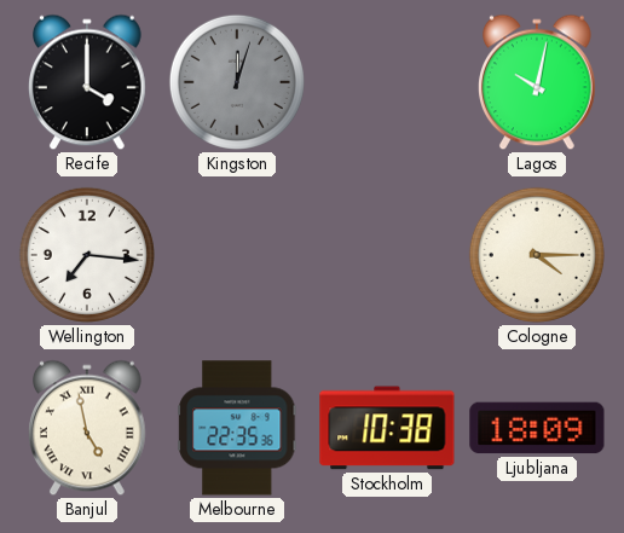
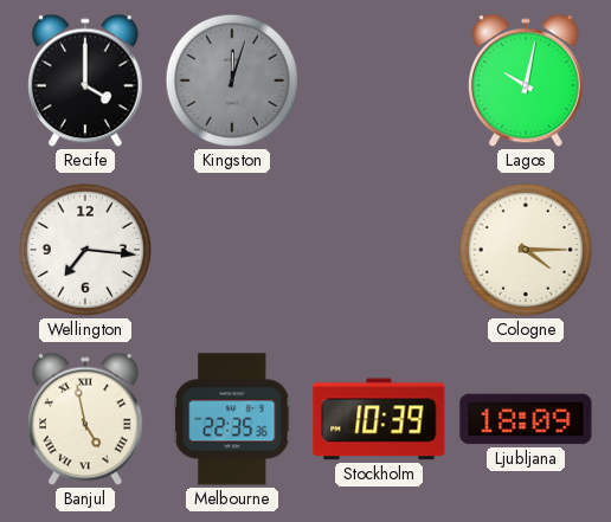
Stockholm: 10:38 -> 10:39 (379, 419)
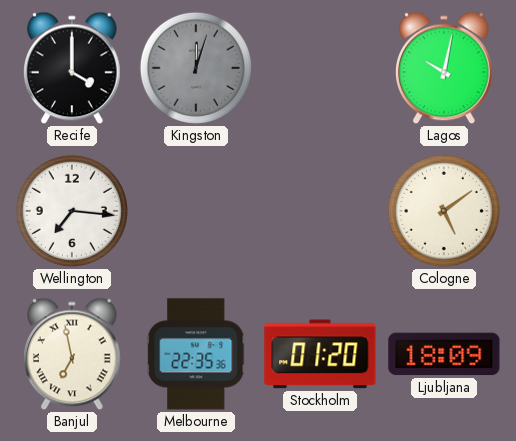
Cologne: 4:15 -> 5:09 (444, 211)
Banjul: 4:58 -> 6:58 (73, 354)
Stockholm: 10:39 -> 01:20 (320, 354)
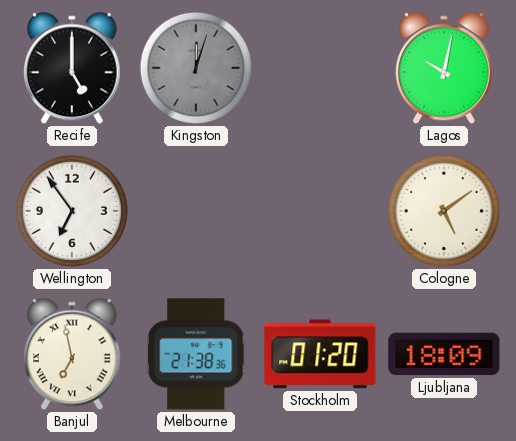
Recife: 4:00 -> 5:00 (73, 68)
Wellington: 7:16 -> 6:54 (72, 211)
Melbourne: 22:35 -> 21:38 (196, 354)
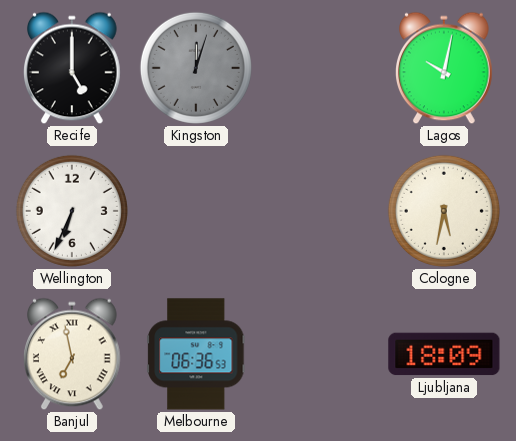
Wellington: 6:54 -> 6:34 (72, 211)
Cologne: 5:09 -> 5:32 (444, 211)
Melbourne: 21:38 -> 06:36 (196, 354)
Stockholm: 01:20 -> none (320, 354)
